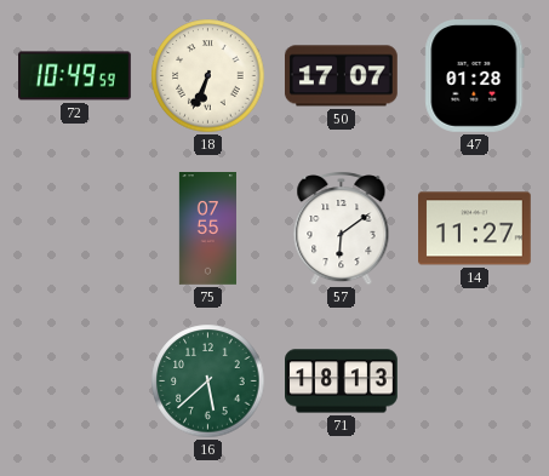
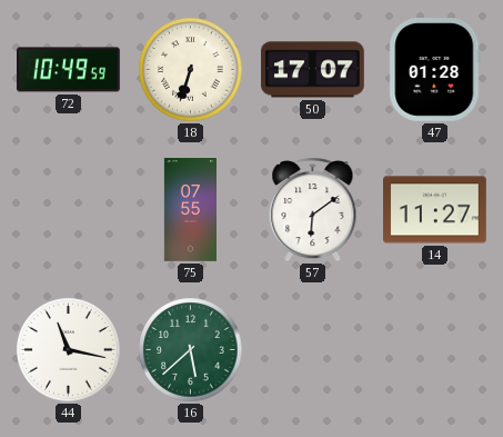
18: 6:34 -> 6:33 (191, 70)
44: none -> 11:17 (69, 350)
71: 18:13 -> none (342, 382)
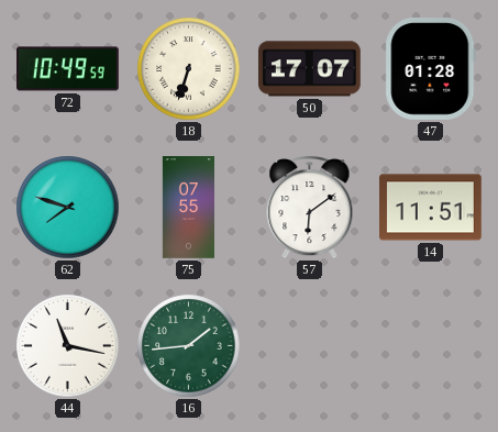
62: none -> 7:48 (68, 208)
14: 11:27 -> 11:51 (431, 208)
16: 5:38 -> 1:44 (189, 346)
